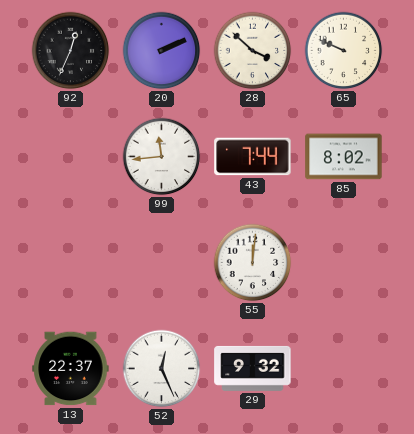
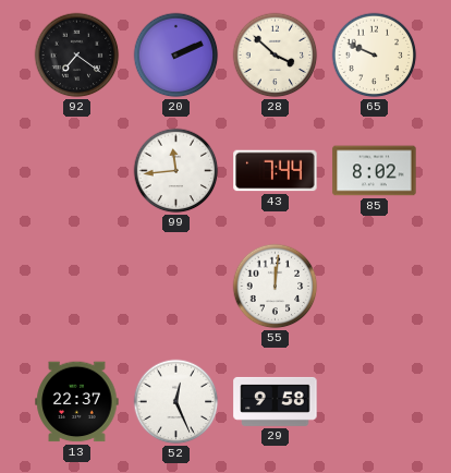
92: 12:34 -> 7:21 (77, 56)
29: 9:32 -> 9:58 (276, 401)
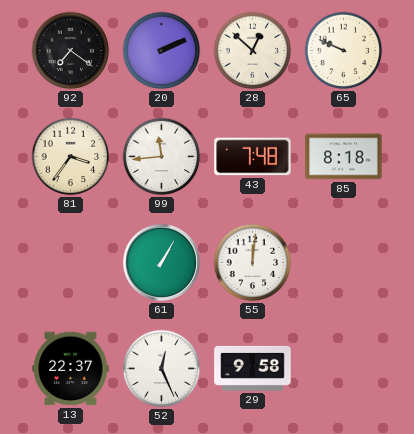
28: 3:52 -> 12:52 (253, 51)
81: none -> 3:36 (71, 157)
43: 7:44 -> 7:48 (253, 157)
85: 8:02 -> 8:18 (344, 157)
61: none -> 1:05 (161, 262)
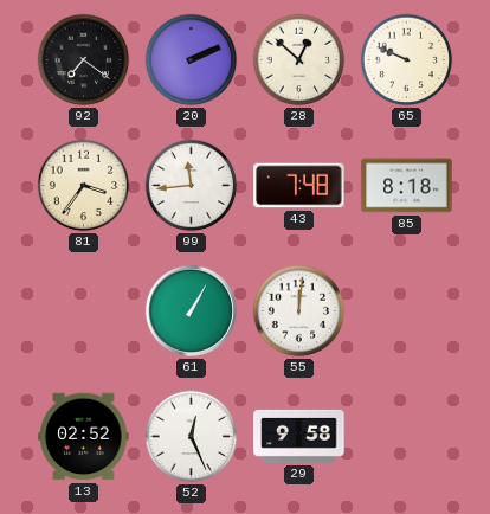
13: 22:37 -> 02:52 (84, 437)
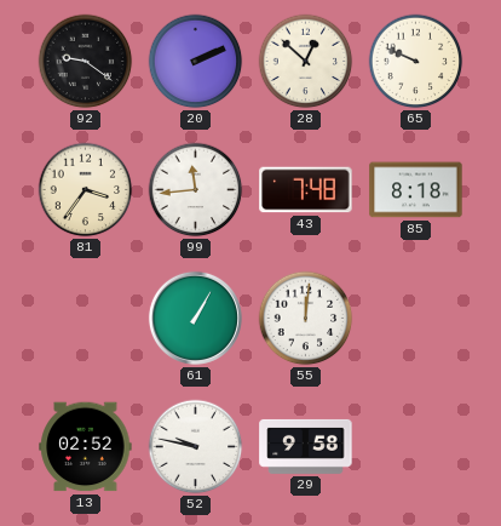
92: 7:21 -> 9:21 (86, 62)
52: 12:26 -> 9:47 (196, 447)
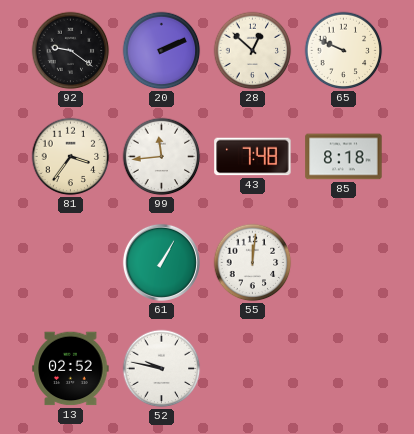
29: 9:58 -> none (306, 446)
